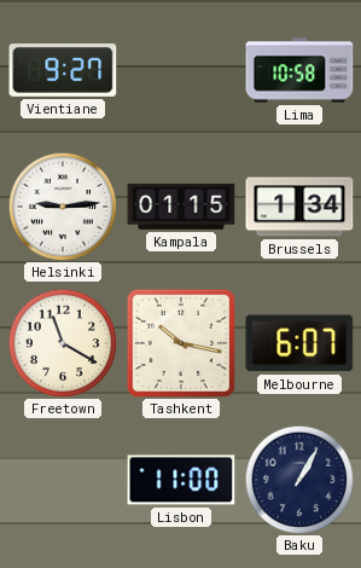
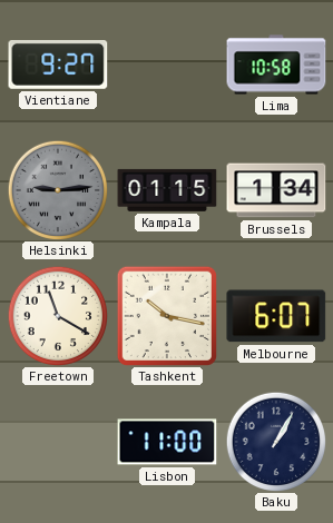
Helsinki dial: white -> grey (58, 190)
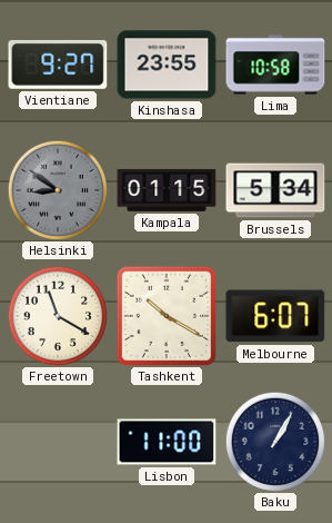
Kinshasa: none -> 23:55 (167, 65)
Helsinki: 9:14 -> 8:51 (58, 190)
Brussels: 1:34 -> 5:34 (275, 190)
Tashkent: 10:17 -> 10:20 (165, 315)
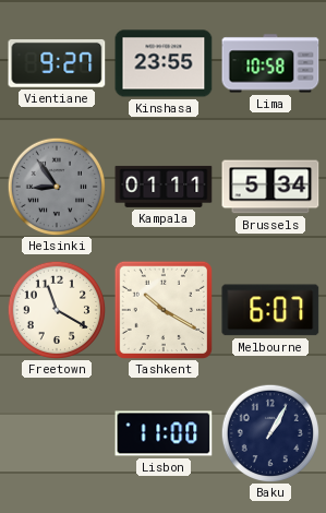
Helsinki: 8:51 -> 8:54 (57, 187)
Kampala: 01:15 -> 01:11 (164, 187)
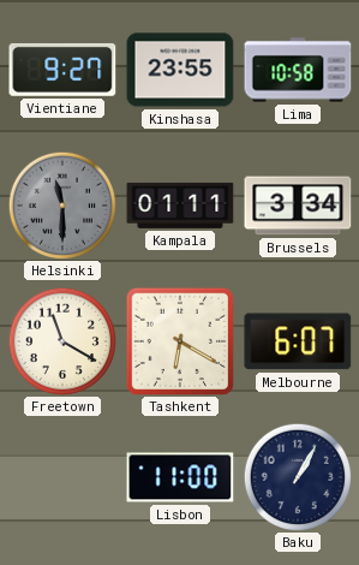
Helsinki: 8:54 -> 11:30 (62, 206)
Brussels: 5:34 -> 3:34 (298, 206)
Tashkent: 10:20 -> 6:20 (179, 340)
